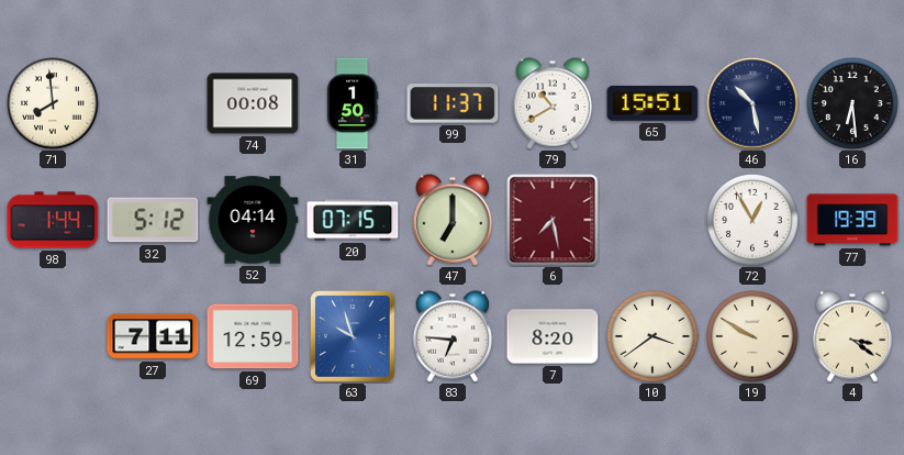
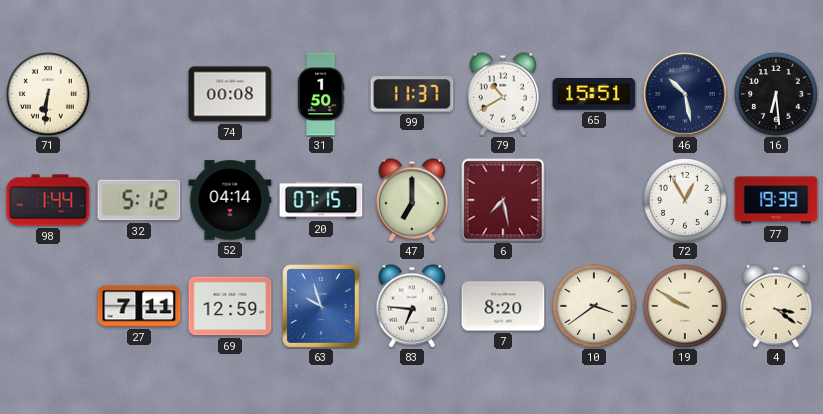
71: 7:59 -> 6:31 (49, 95)
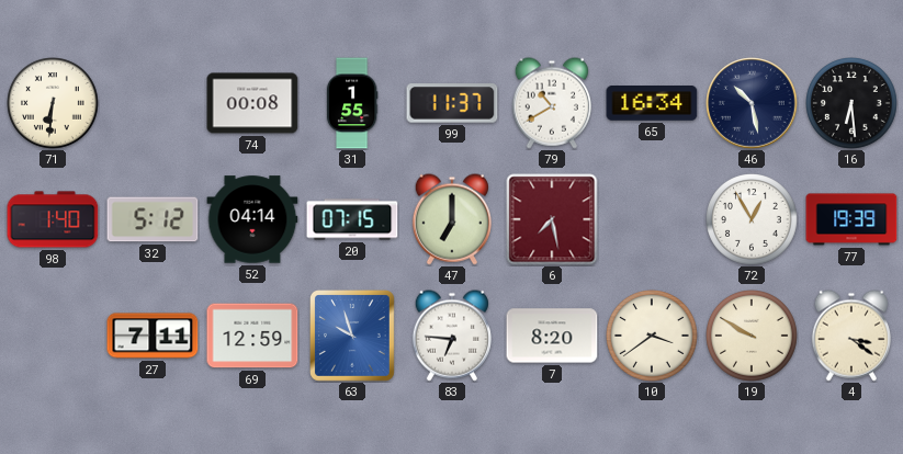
31: 1:50 -> 1:55 (352, 103)
65: 15:51 -> 16:34 (652, 104)
98: 1:44 -> 1:40 (53, 219)
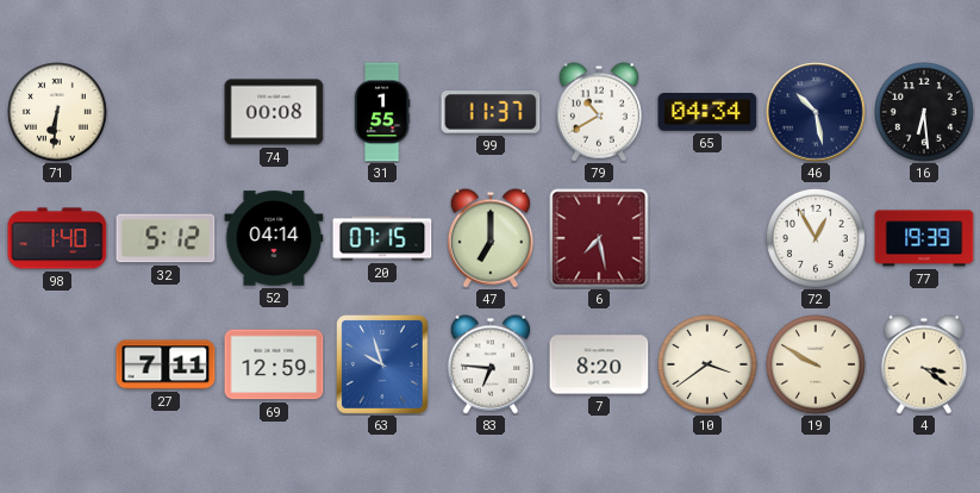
65: 16:34 -> 04:34 (707, 113)
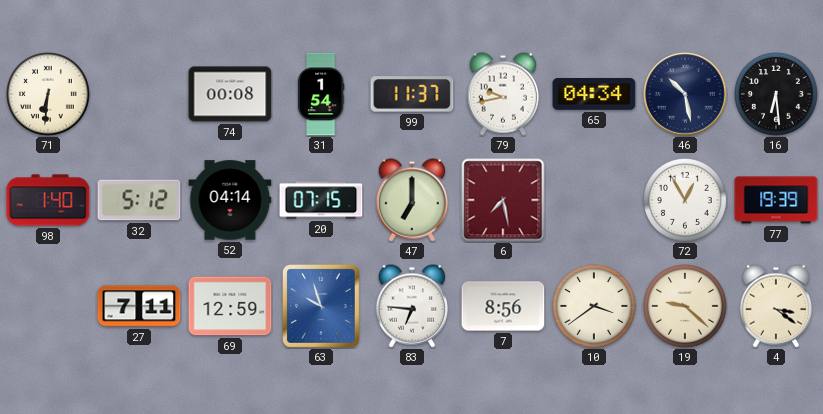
31: 1:55 -> 1:54 (321, 94)
79: 10:40 -> 9:43 (503, 94)
7: 8:20 -> 8:56 (503, 306)
19: 9:50 -> 9:22 (686, 307)
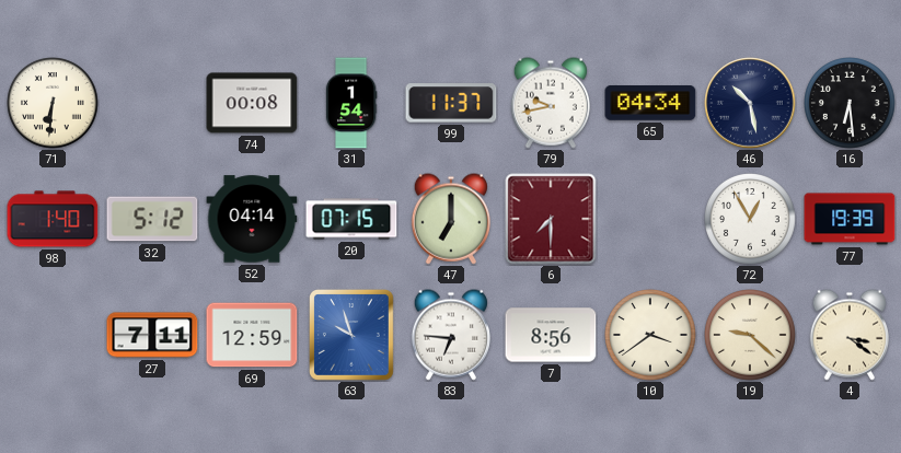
6: 7:28 -> 7:30 (551, 219)
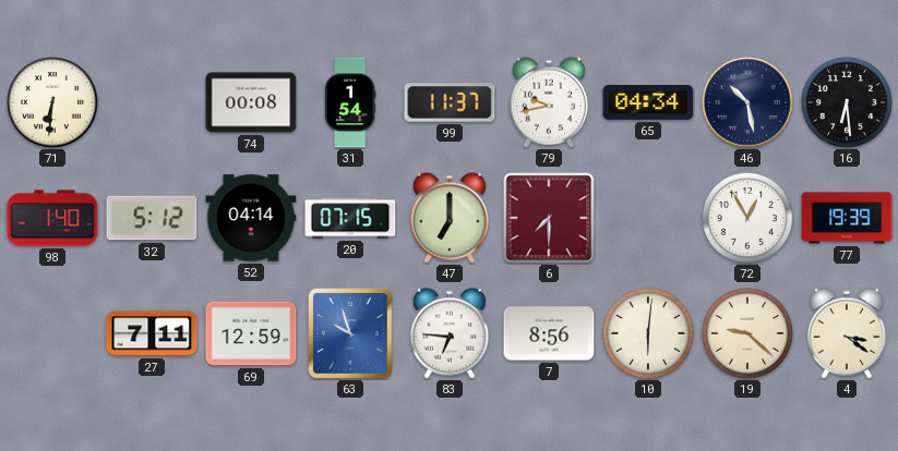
10: 3:39 -> 6:01 (649, 334)
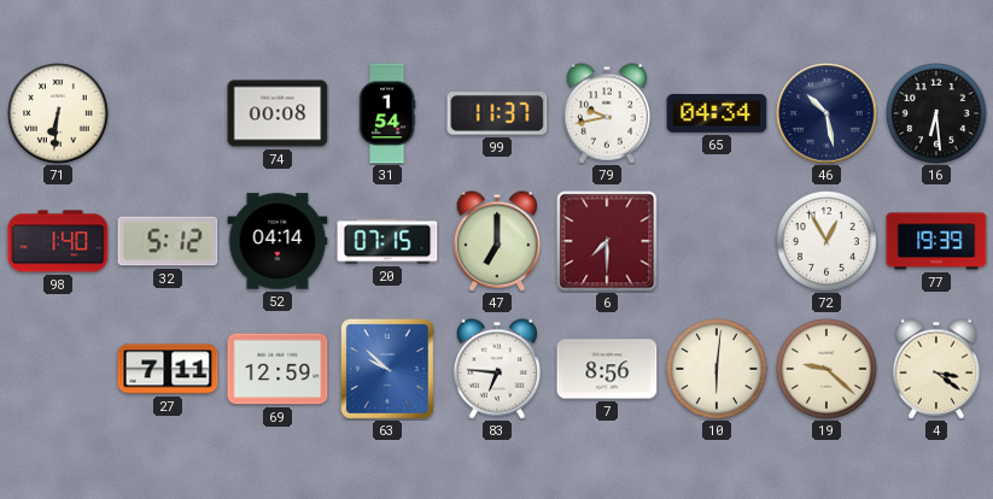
63: 9:57 -> 9:52 (389, 370)
